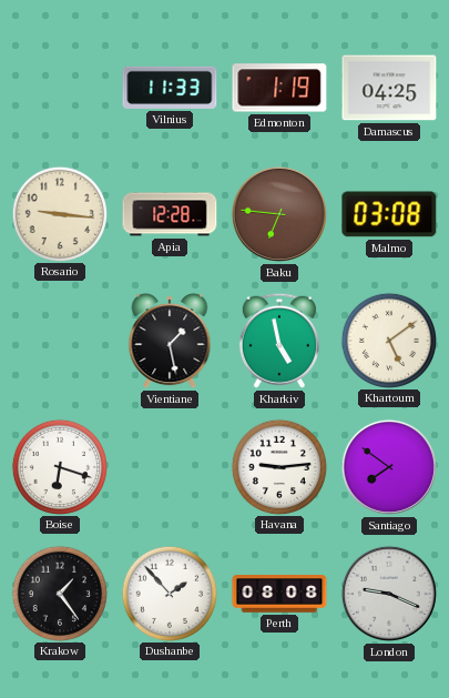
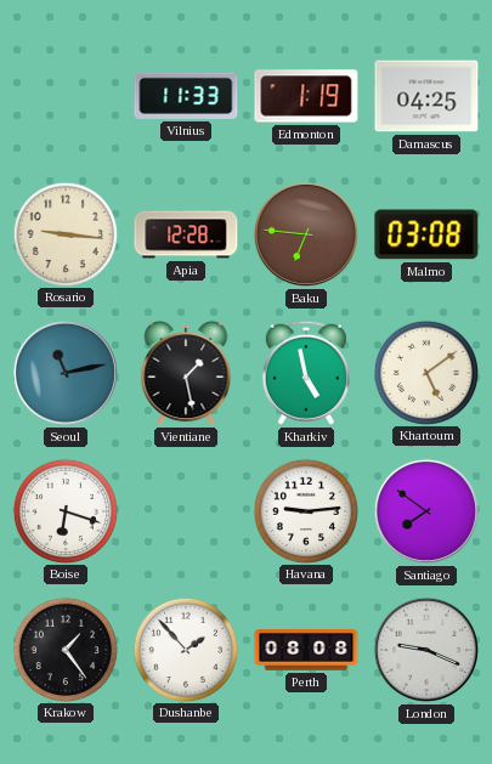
Seoul: none -> 11:13 (66, 373)
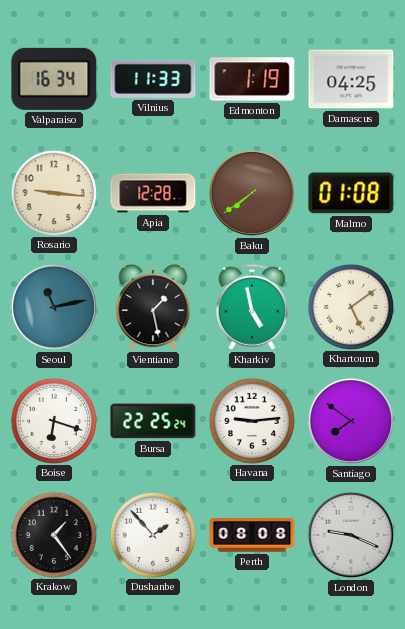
Valparaiso: none -> 16:34 (54, 79)
Baku: 6:46 -> 7:39 (252, 193)
Malmo: 03:08 -> 01:08 (351, 193)
Bursa: none -> 22:25 (153, 421)
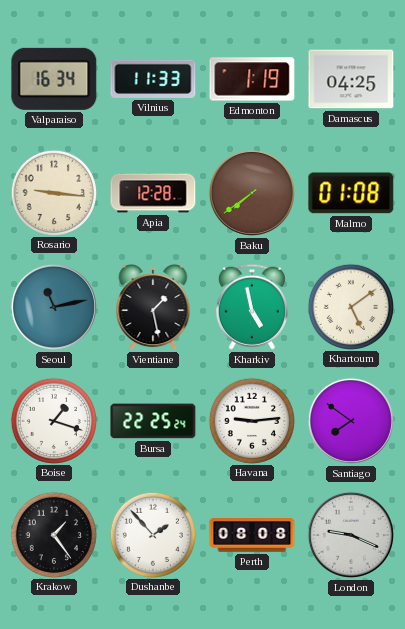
Boise: 6:18 -> 1:18 (53, 420)
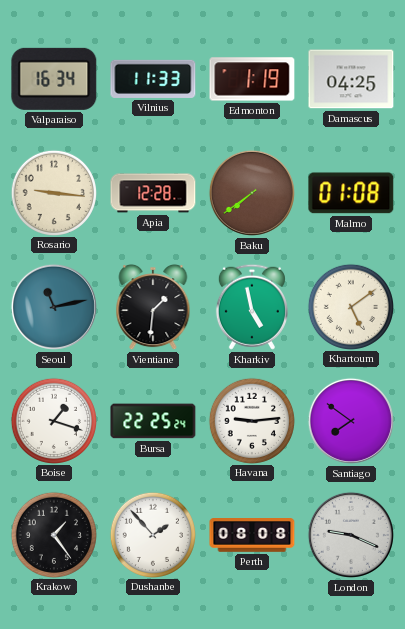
Vientiane: 1:28 -> 1:31 (153, 307)
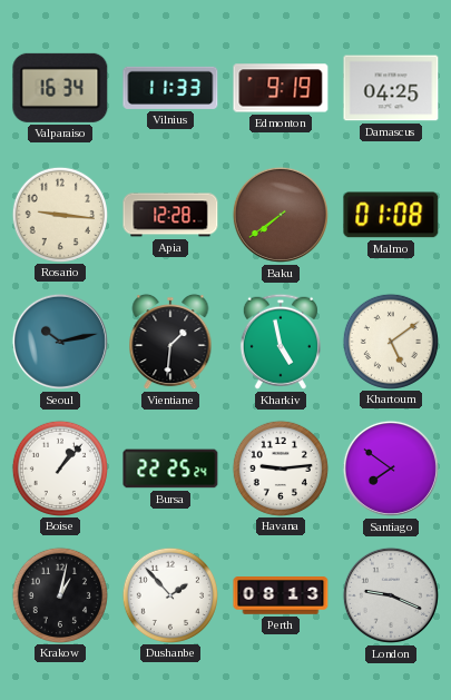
Edmonton: 1:19 -> 9:19 (281, 88)
Seoul: 11:13 -> 10:13 (60, 342)
Boise: 1:18 -> 1:07 (59, 467)
Krakow: 1:24 -> 1:02 (59, 594)
Perth: 08:08 -> 08:13 (281, 597)
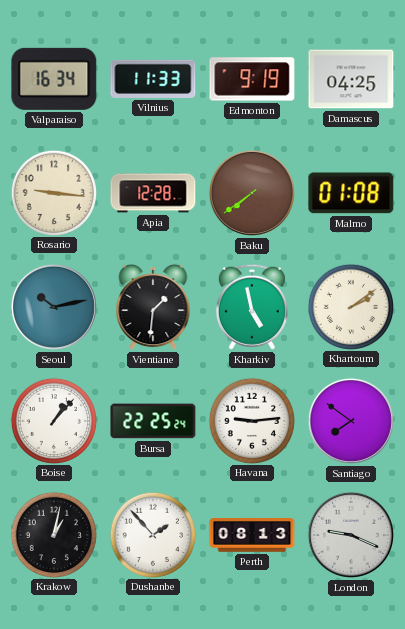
Khartoum: 5:09 -> 2:09 (350, 306)
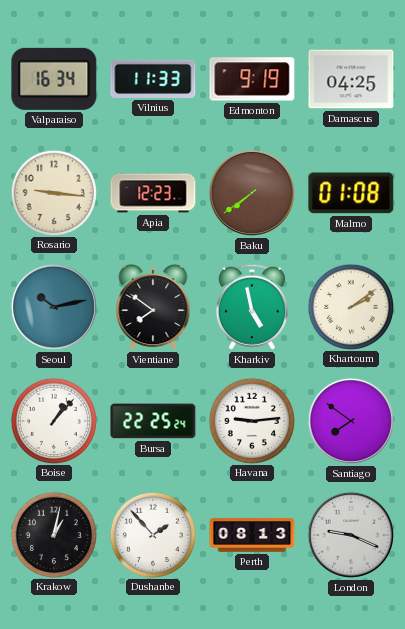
Apia: 12:28 -> 12:23 (153, 193)
Vientiane: 1:31 -> 7:51 (153, 307)
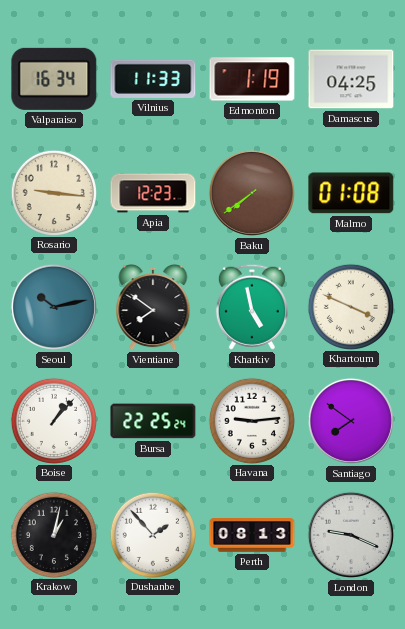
Edmonton: 9:19 -> 1:19 (252, 79)
Khartoum: 2:09 -> 3:49 (350, 306)
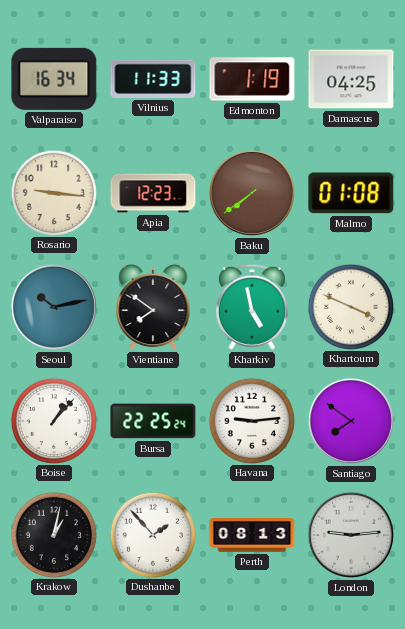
London: 9:19 -> 9:14 (351, 535)
